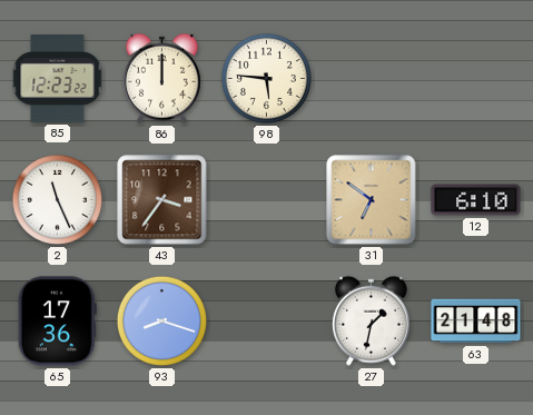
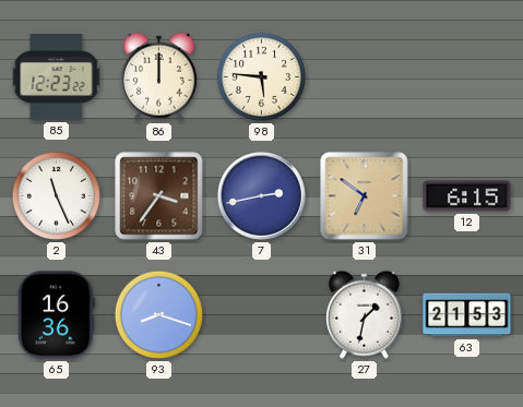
7: none -> 2:43 (261, 195)
12: 6:10 -> 6:15 (467, 196)
65: 17:36 -> 16:36 (56, 315)
63: 21:48 -> 21:53 (467, 315)
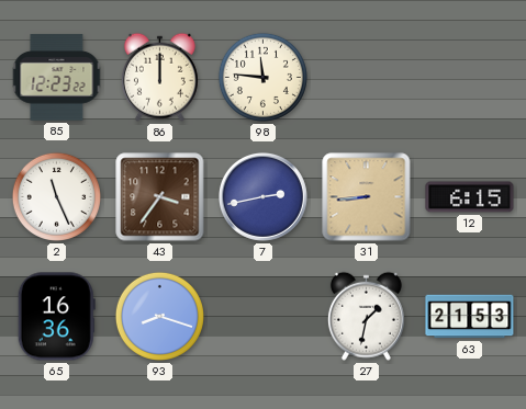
98: 5:46 -> 11:46 (262, 77)
31: 6:51 -> 8:44 (367, 197)
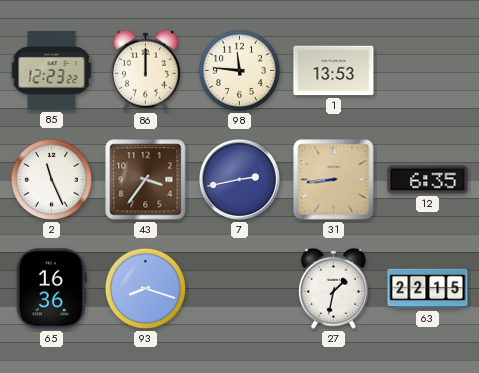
1: none -> 13:53 (334, 71)
12: 6:15 -> 6:35 (428, 180)
63: 21:53 -> 22:15 (428, 289)
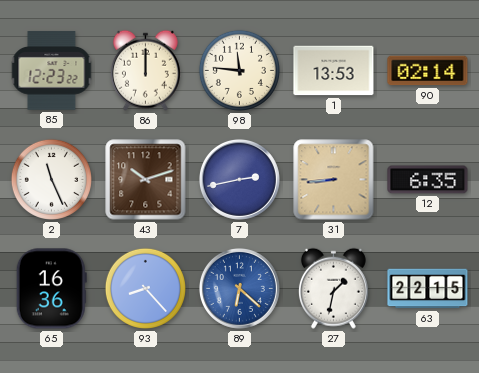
90: none -> 02:14 (428, 71)
43: 3:36 -> 10:12 (146, 180)
93: 8:18 -> 8:23 (145, 288)
89: none -> 6:22 (239, 288)
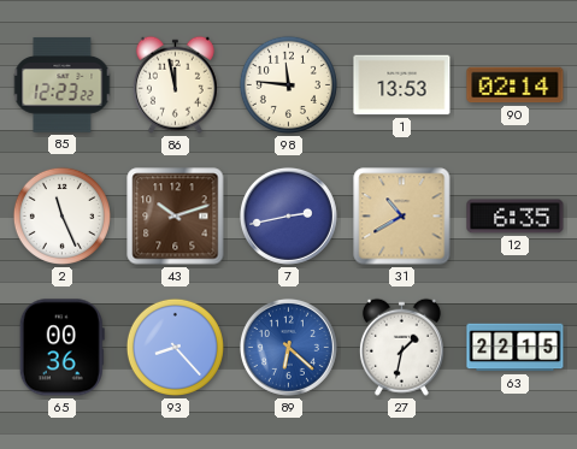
86: 12:00 -> 11:58 (175, 84)
31: 8:44 -> 10:40 (402, 217)
65: 16:36 -> 00:36 (61, 348)
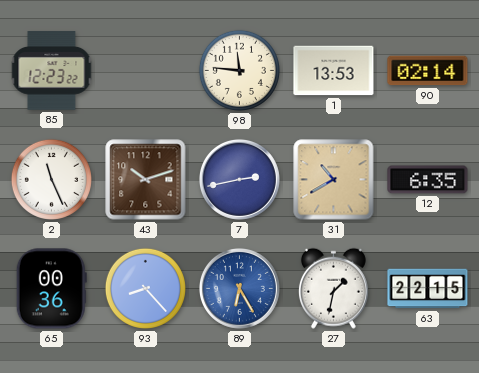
86: 11:58 -> none (175, 84)
89: 6:22 -> 6:25 (239, 288)
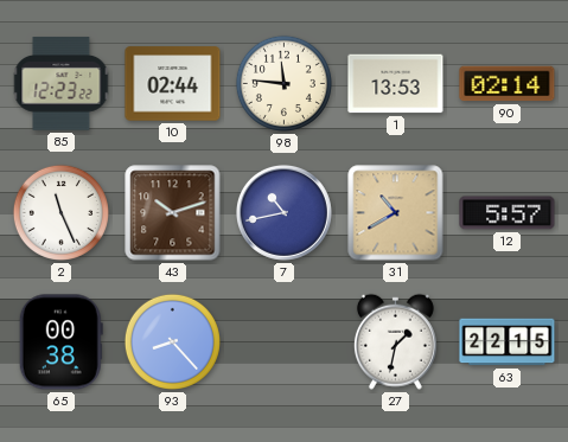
10: none -> 02:44 (173, 84)
7: 2:43 -> 10:43 (283, 212)
12: 6:35 -> 5:57 (508, 213)
65: 00:36 -> 00:38 (60, 342)
89: 6:25 -> none (239, 288)
